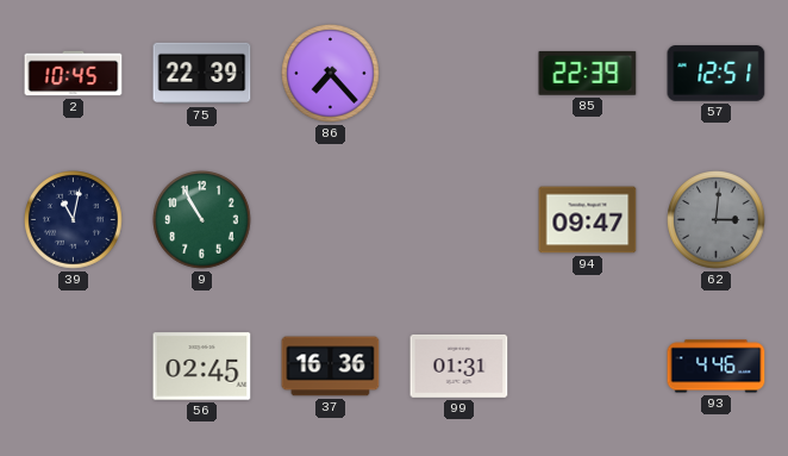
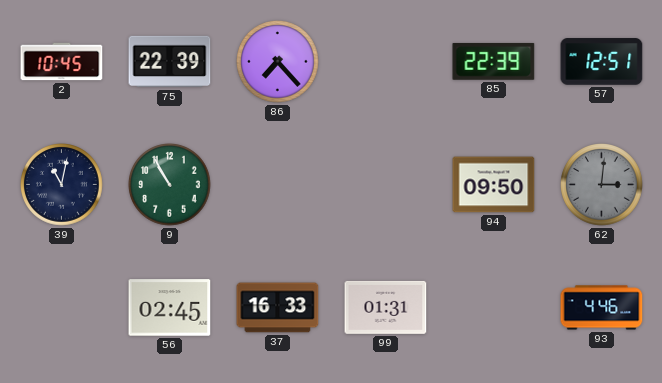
94: 09:47 -> 09:50 (494, 185)
37: 16:36 -> 16:33 (278, 308)
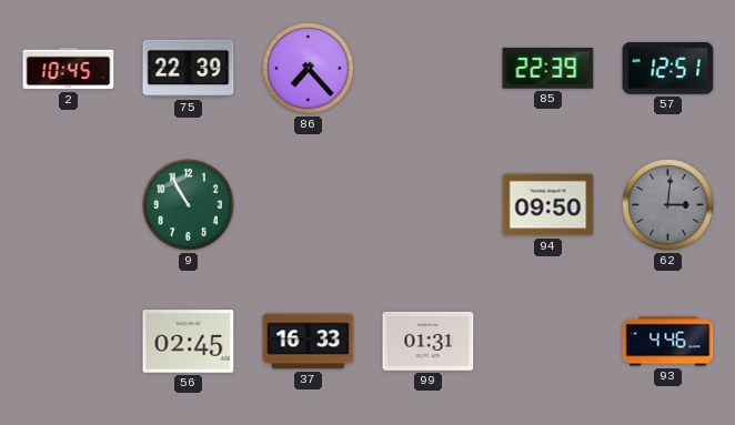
39: 11:02 -> none (62, 185)
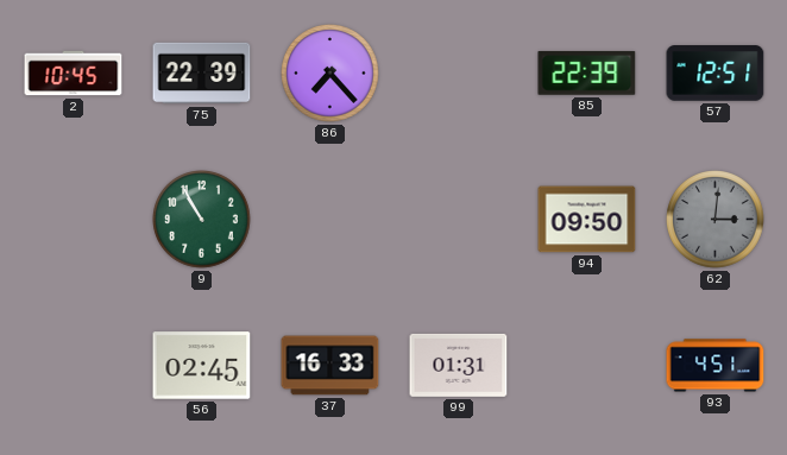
93: 4:46 -> 4:51 (716, 366)
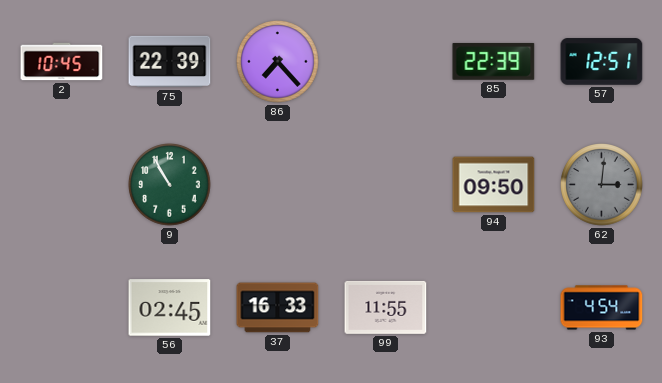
99: 01:31 -> 11:55 (386, 307)
93: 4:51 -> 4:54 (602, 308)
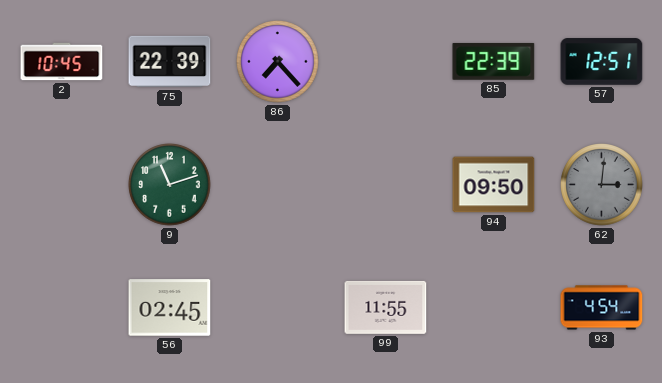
9: 10:55 -> 11:12 (170, 185)
37: 16:33 -> none (278, 308)
